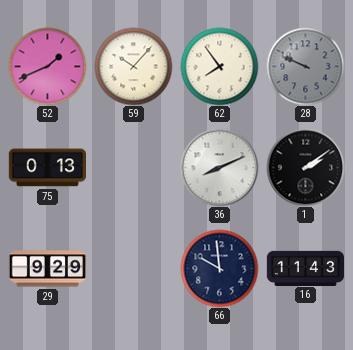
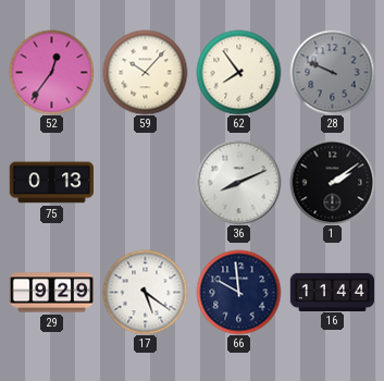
52: 1:41 -> 12:36 (51, 72)
17: none -> 5:21 (145, 292)
16: 11:43 -> 11:44 (332, 292)
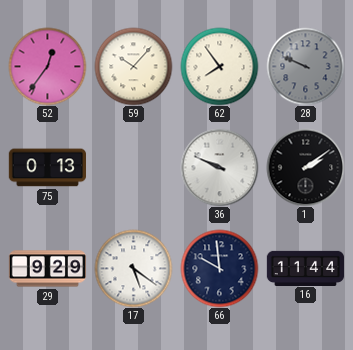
36: 8:11 -> 9:49 (219, 167)
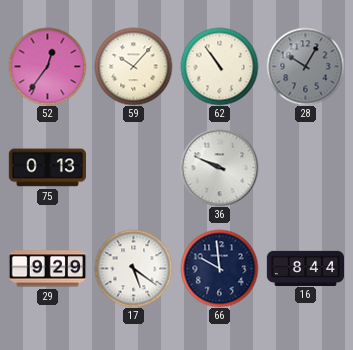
62: 7:54 -> 10:54 (219, 66)
28: 9:49 -> 10:05 (305, 66)
1: 2:09 -> none (305, 167)
16: 11:44 -> 8:44 (305, 268)
